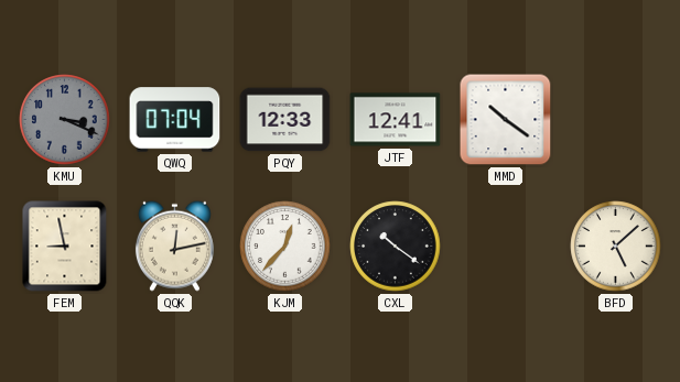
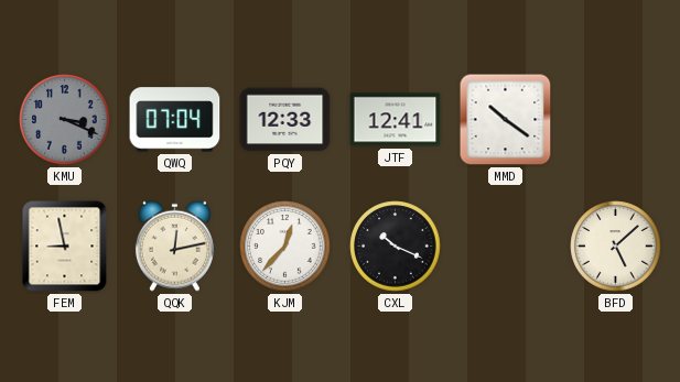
CXL: 10:21 -> 10:19 (396, 247)
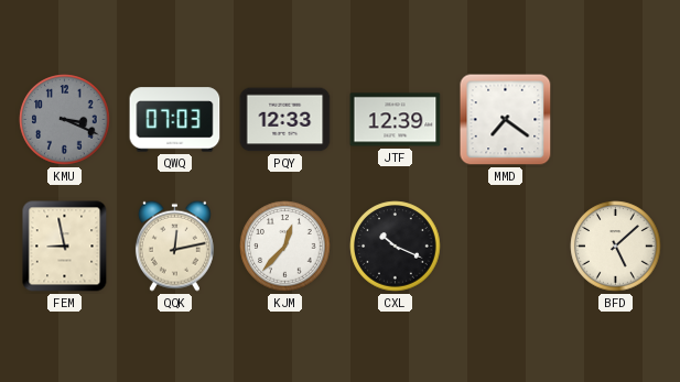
QWQ: 07:04 -> 07:03 (175, 120)
JTF: 12:41 -> 12:39 (396, 120)
MMD: 10:21 -> 7:21 (506, 120)
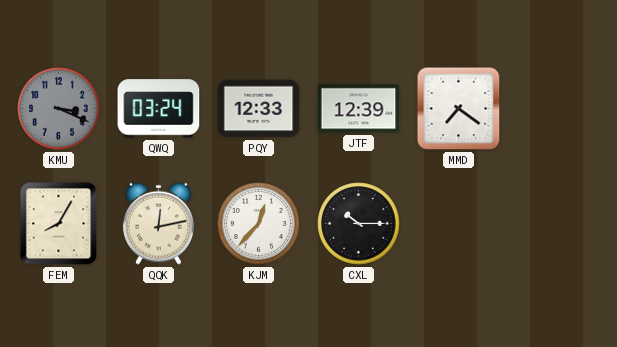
QWQ: 07:03 -> 03:24 (159, 109)
FEM: 8:58 -> 8:05 (59, 224)
CXL: 10:19 -> 10:15 (359, 224)
BFD: 5:08 -> none (616, 247)
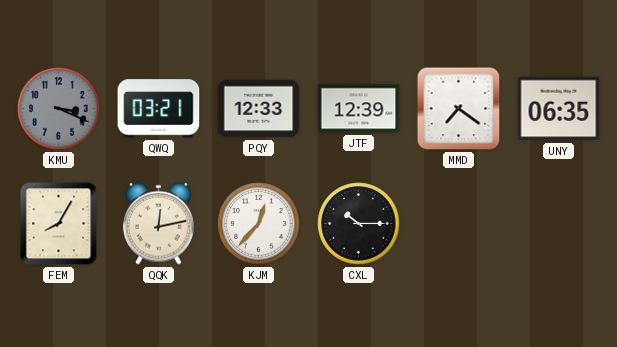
QWQ: 03:24 -> 03:21 (159, 109)
UNY: none -> 06:35 (559, 109)
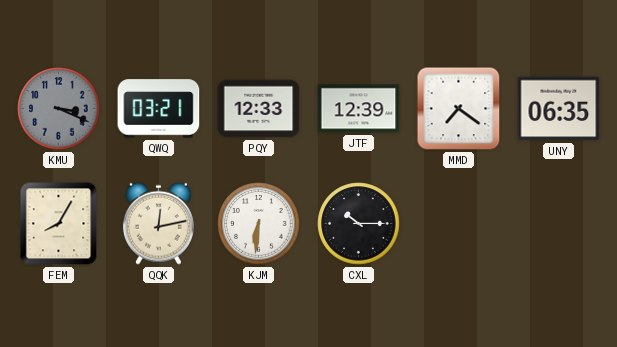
KJM: 12:37 -> 6:31 (259, 224)
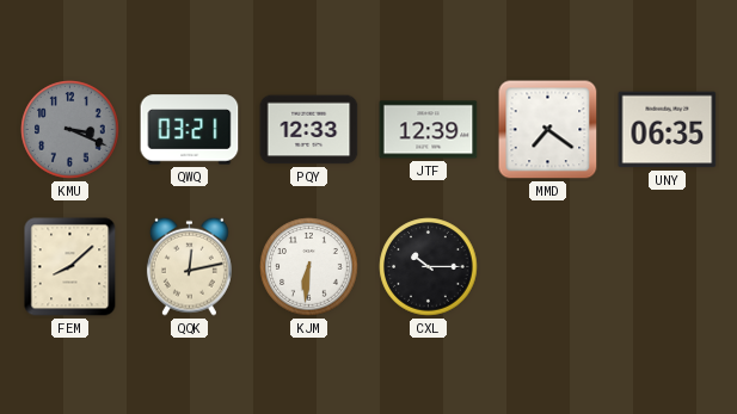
FEM: 8:05 -> 8:08 (70, 267)
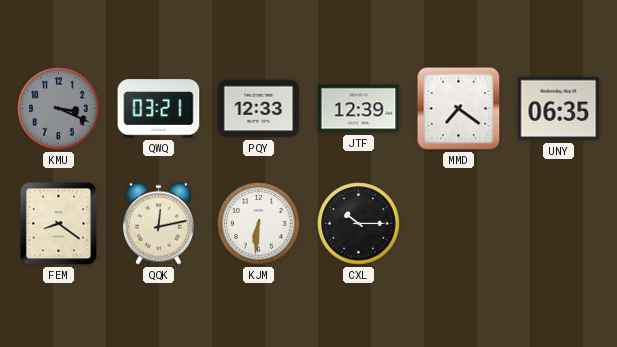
FEM: 8:08 -> 8:21 (59, 224)
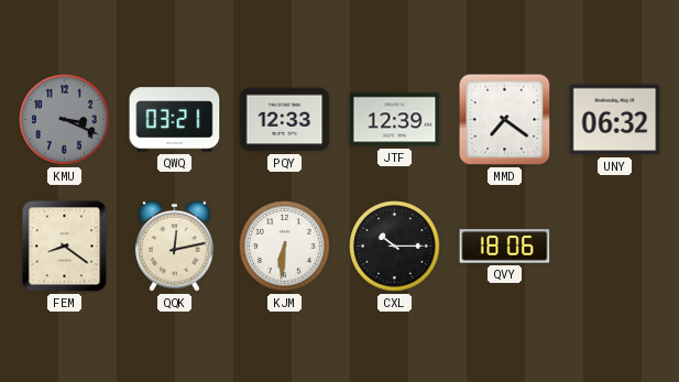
UNY: 06:35 -> 06:32 (615, 120)
QVY: none -> 18:06 (505, 247)
